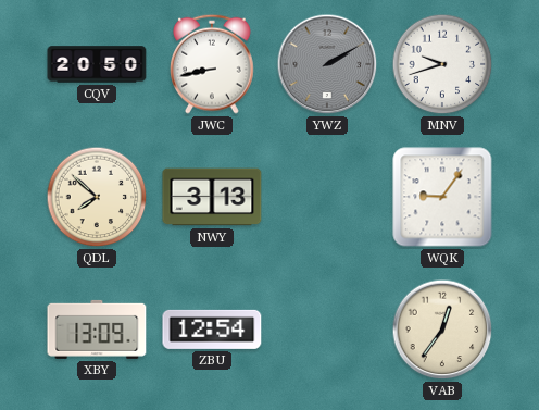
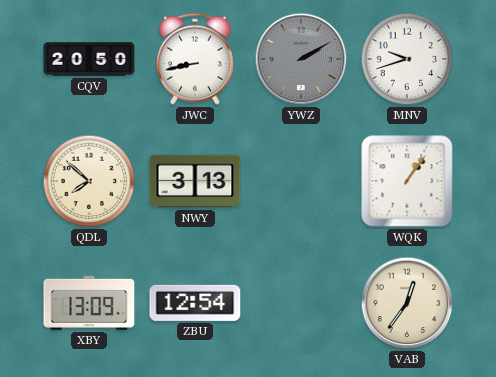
WQK: 9:06 -> 1:06 (407, 181)
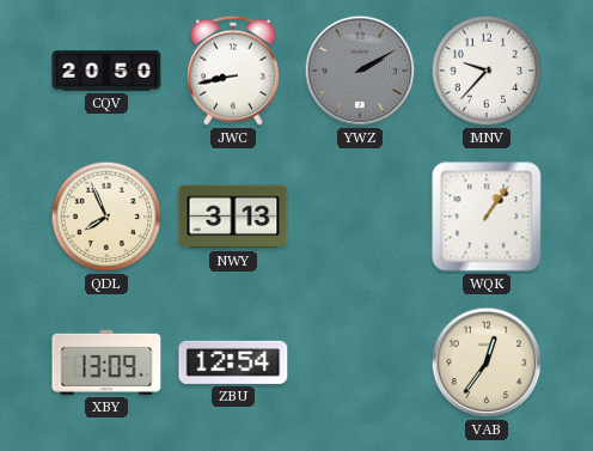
MNV: 9:42 -> 9:37 (487, 71)
QDL: 7:52 -> 7:56 (106, 217)
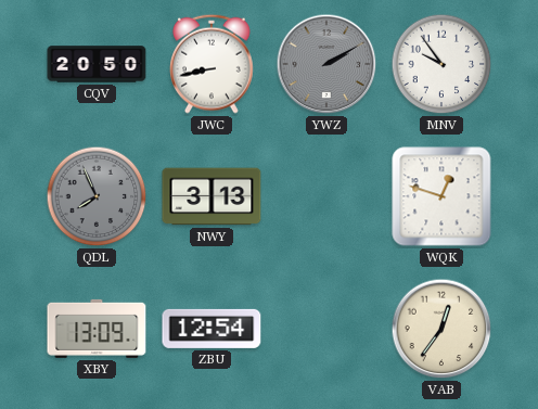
MNV: 9:37 -> 9:54 (441, 64)
QDL dial: cream -> grey (97, 196)
WQK: 1:06 -> 12:48 (441, 196)
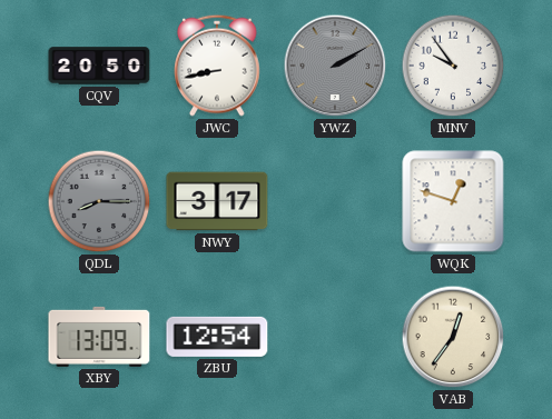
QDL: 7:56 -> 8:15 (99, 201)
NWY: 3:13 -> 3:17 (217, 201)
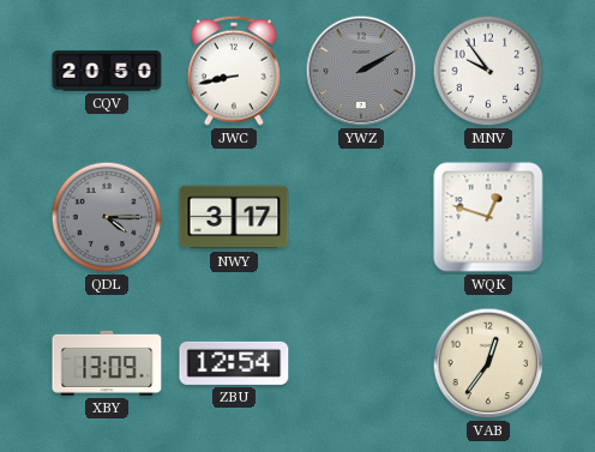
QDL: 8:15 -> 4:15 (107, 217)
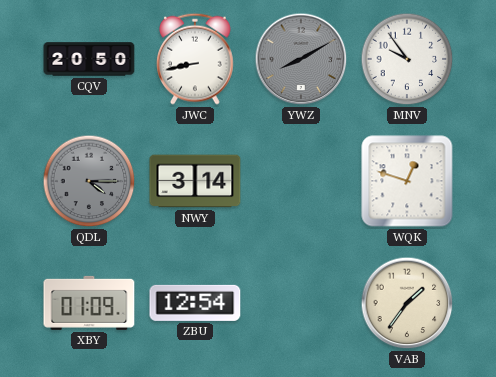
YWZ: 2:10 -> 8:10 (301, 59)
NWY: 3:17 -> 3:14 (195, 181)
XBY: 13:09 -> 01:09 (89, 303)
VAB: 12:36 -> 1:36 (407, 303)
